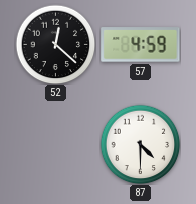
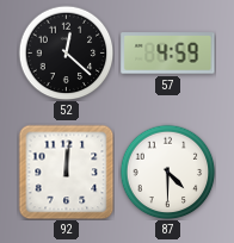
92: none -> 12:01 (66, 172)
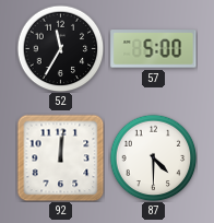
52: 12:22 -> 11:35 (60, 48)
57: 4:59 -> 5:00 (154, 49)
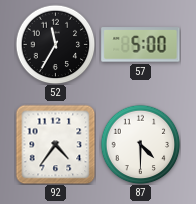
92: 12:01 -> 4:36 (55, 144)
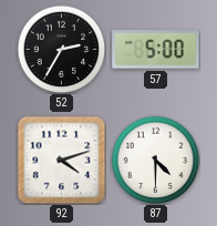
52: 11:35 -> 2:35 (61, 49)
92: 4:36 -> 4:12 (61, 160)
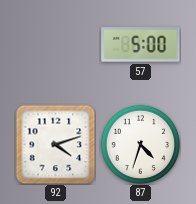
52: 2:35 -> none (61, 49)
87: 4:30 -> 4:33 (140, 144)
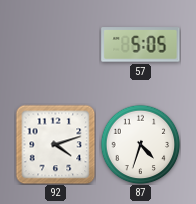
57: 5:00 -> 5:05 (141, 45)
